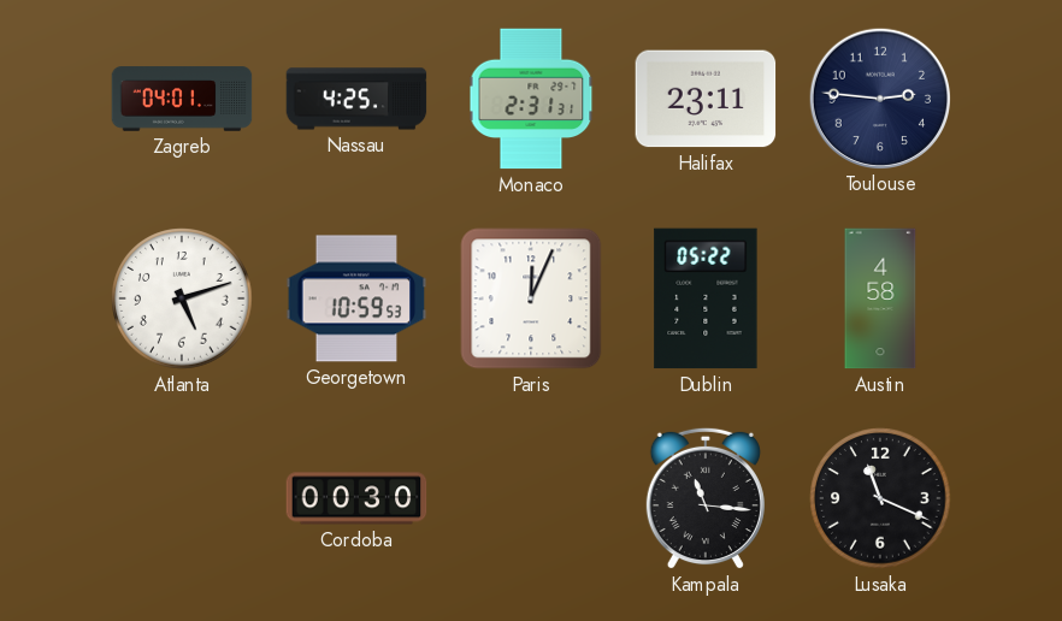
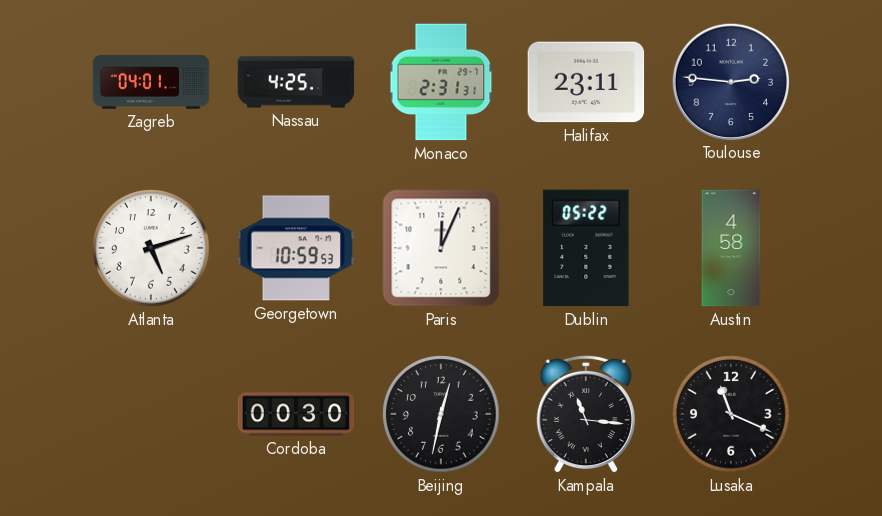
Beijing: none -> 12:32 (441, 414)
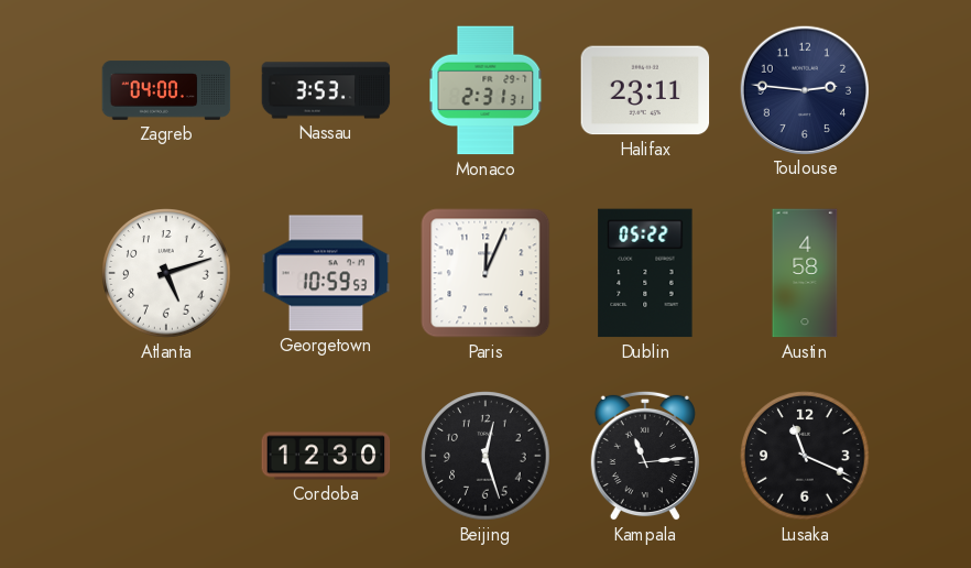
Zagreb: 04:01 -> 04:00 (166, 90)
Nassau: 4:25 -> 3:53 (326, 90)
Cordoba: 00:30 -> 12:30 (326, 456)
Beijing: 12:32 -> 12:27 (485, 456)
Kampala: 11:16 -> 11:14 (645, 456)
